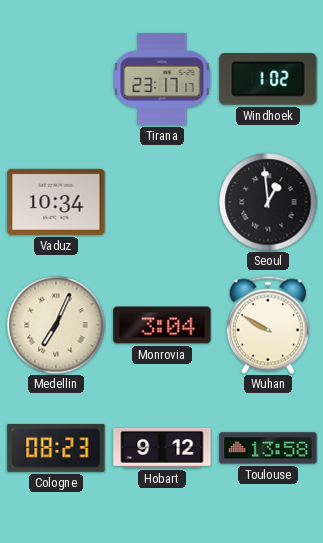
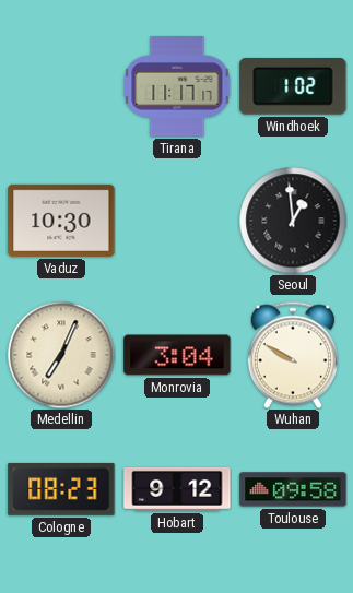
Tirana: 23:17 -> 11:17 (177, 86)
Vaduz: 10:34 -> 10:30 (61, 221)
Toulouse: 13:58 -> 09:58 (293, 489)
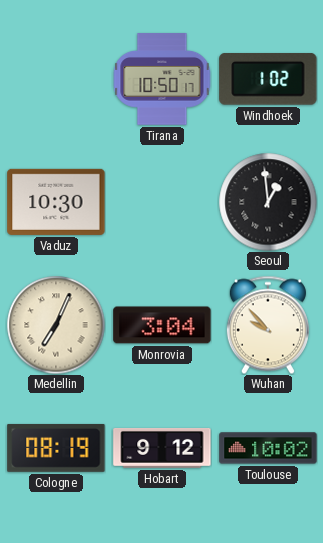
Tirana: 11:17 -> 10:50 (162, 79)
Wuhan: 9:50 -> 9:53 (268, 325)
Cologne: 08:23 -> 08:19 (56, 448)
Toulouse: 09:58 -> 10:02 (268, 448)
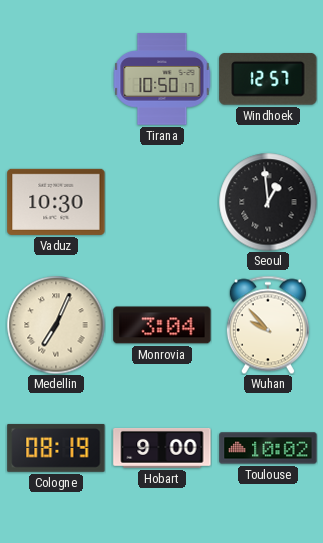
Windhoek: 1:02 -> 12:57 (268, 80)
Hobart: 9:12 -> 9:00 (162, 449)
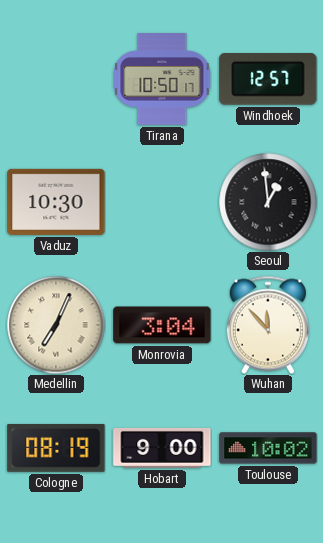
Wuhan: 9:53 -> 11:53 (268, 325)
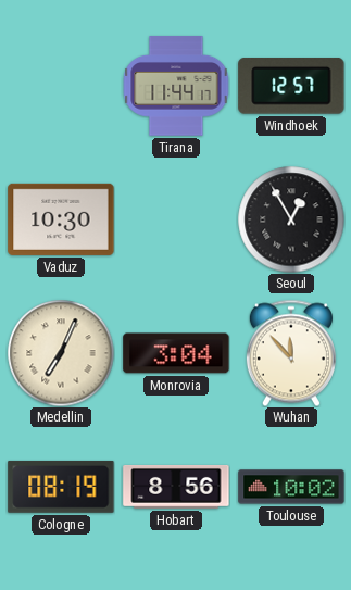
Tirana: 10:50 -> 11:44 (176, 86)
Seoul: 12:59 -> 12:55 (291, 219)
Hobart: 9:00 -> 8:56 (176, 488)
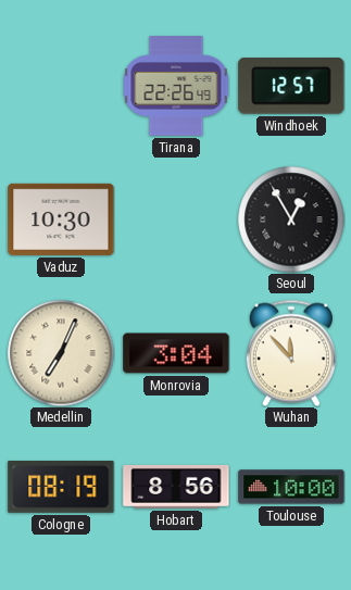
Tirana: 11:44 -> 22:26 (176, 86)
Toulouse: 10:02 -> 10:00 (291, 487)
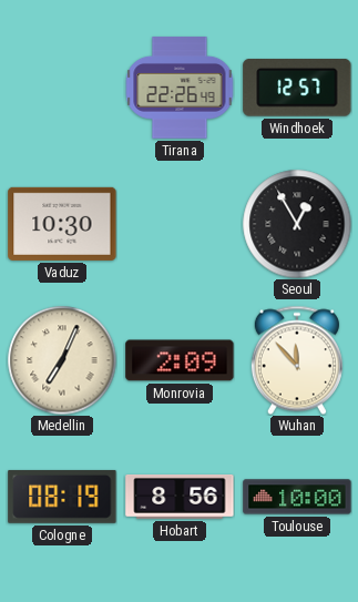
Monrovia: 3:04 -> 2:09 (180, 360)
